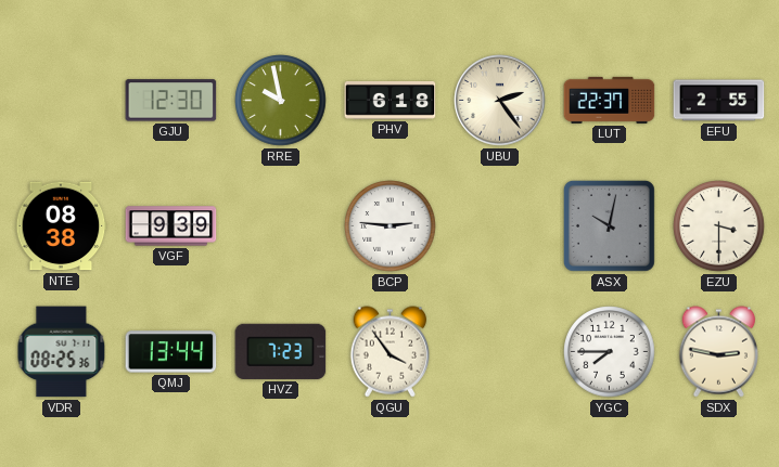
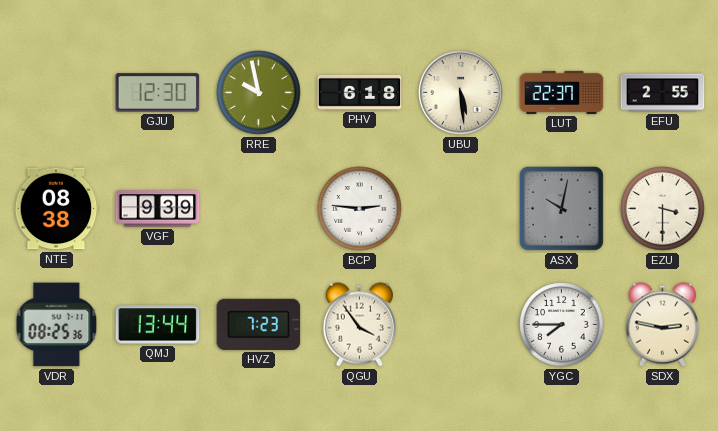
UBU: 2:24 -> 5:29 (461, 93)
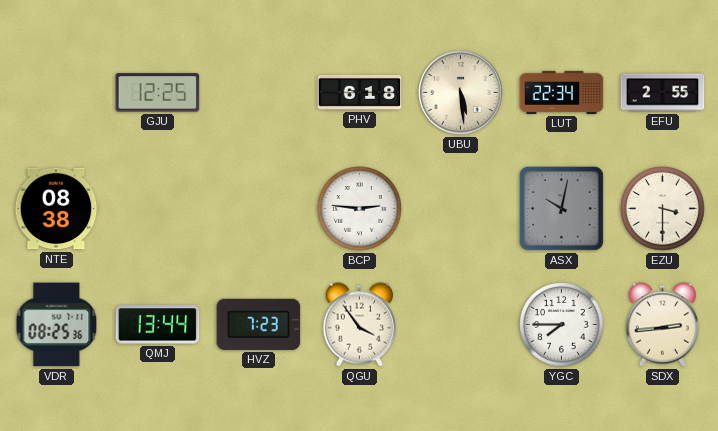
GJU: 12:30 -> 12:25 (158, 93)
RRE: 9:58 -> none (259, 93)
LUT: 22:37 -> 22:34 (562, 92)
VGF: 9:39 -> none (158, 209)
SDX: 2:47 -> 2:44 (662, 325)
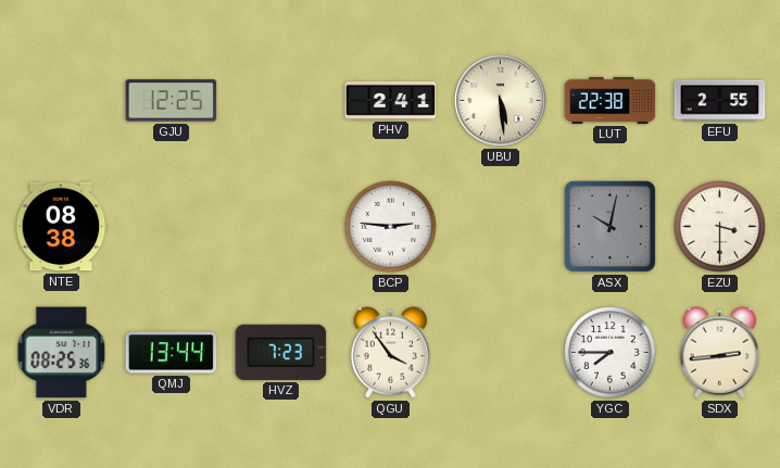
PHV: 6:18 -> 2:41 (391, 101)
LUT: 22:34 -> 22:38 (611, 100)
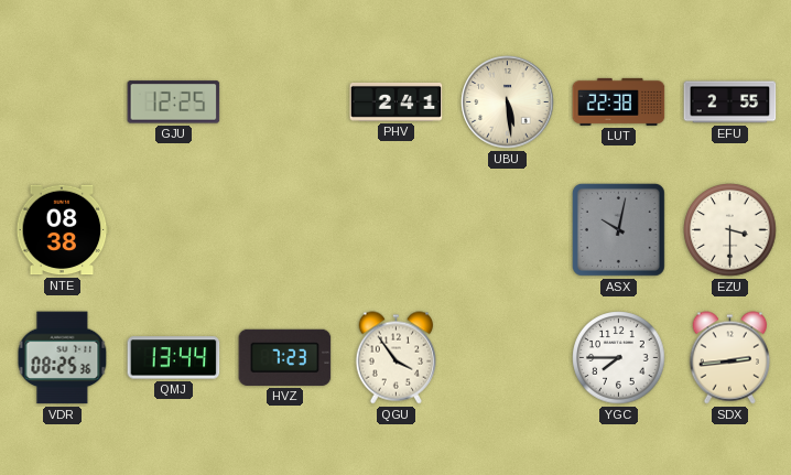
BCP: 2:46 -> none (391, 227)
